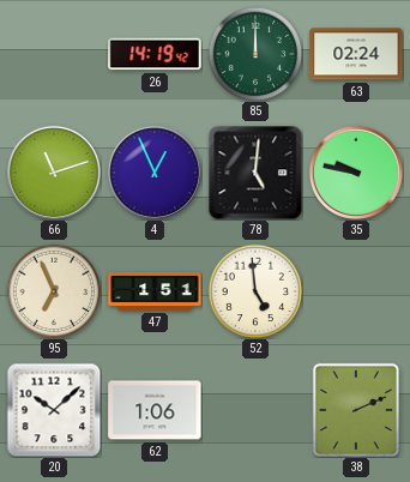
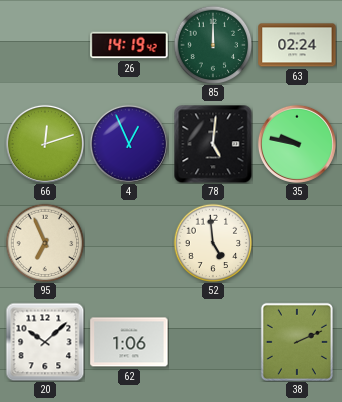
66: 11:12 -> 12:12 (45, 144)
47: 1:51 -> none (155, 293)
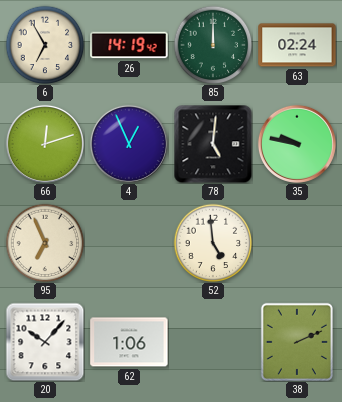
6: none -> 6:55 (45, 45)
20: 10:08 -> 10:07 (45, 342)
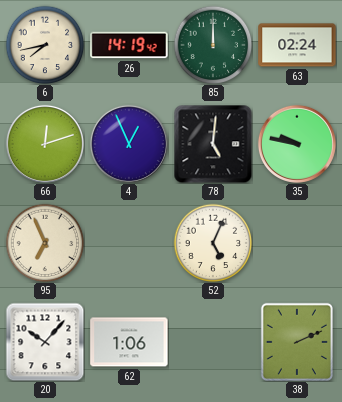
6: 6:55 -> 7:43 (45, 45)
52: 4:59 -> 5:04 (213, 243)
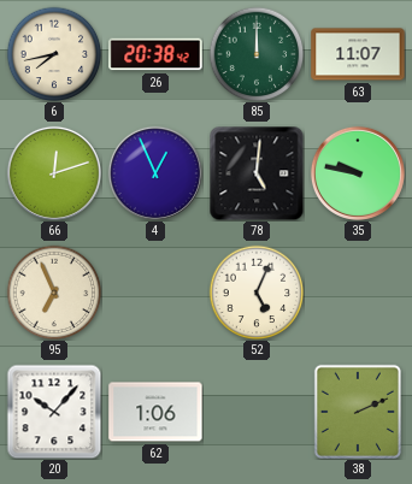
26: 14:19 -> 20:38 (155, 54)
63: 02:24 -> 11:07 (358, 54)
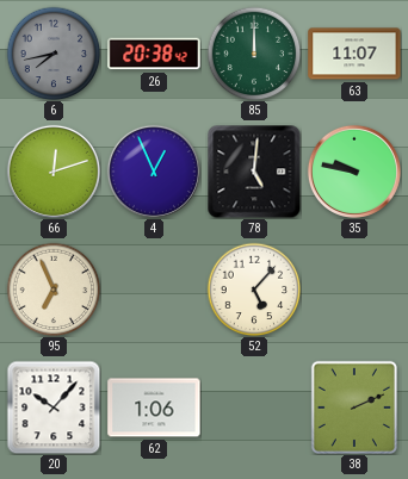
6 dial: cream -> grey (54, 54)
52: 5:04 -> 5:07 (254, 290)
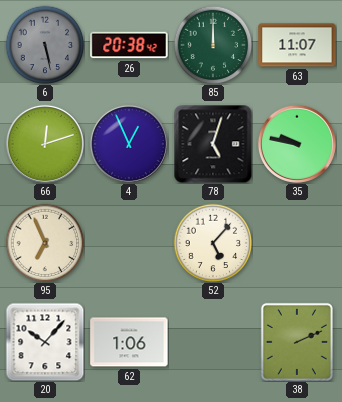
6: 7:43 -> 5:28 (45, 45)
78: 5:01 -> 5:03 (213, 144)
